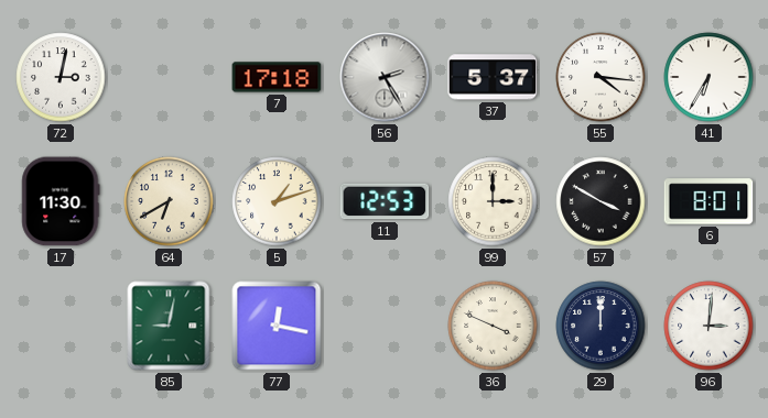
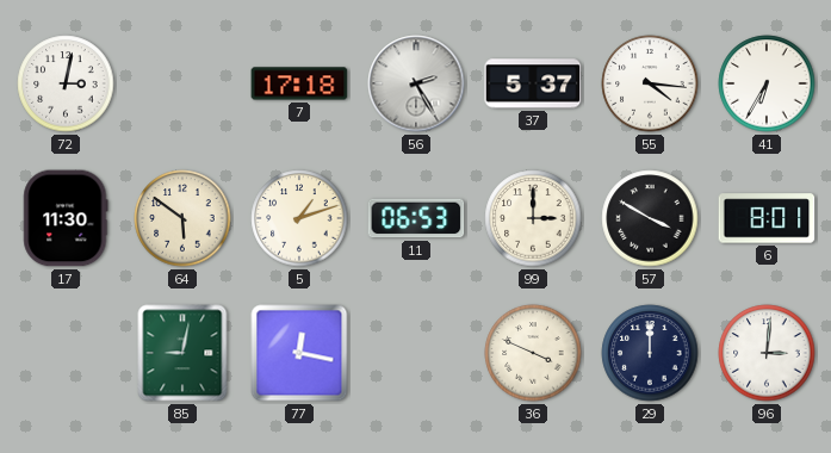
64: 6:40 -> 5:51 (182, 218)
11: 12:53 -> 06:53 (416, 218)
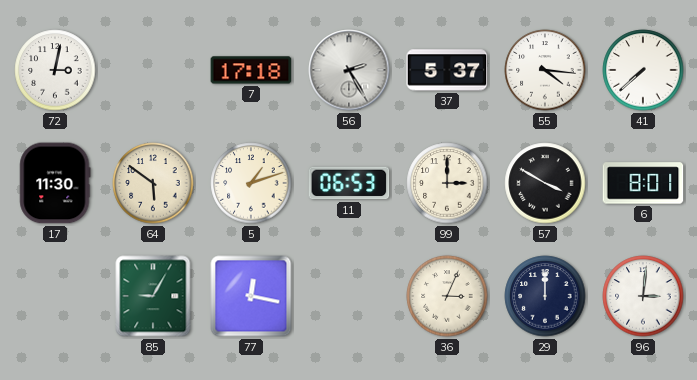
41: 6:35 -> 7:38 (643, 70)
85: 9:02 -> 9:05 (153, 296)
36: 3:49 -> 3:04 (447, 296)
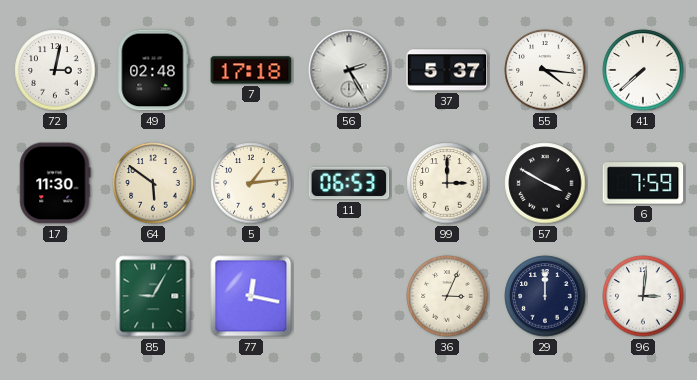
49: none -> 02:48 (153, 70)
5: 1:12 -> 1:14 (251, 183)
6: 8:01 -> 7:59 (643, 183)
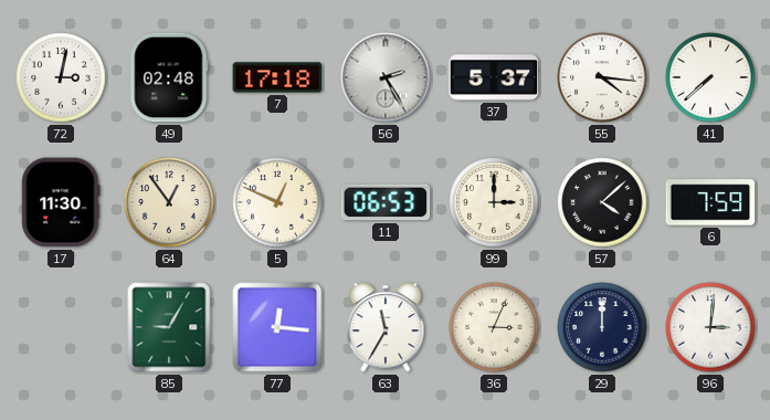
64: 5:51 -> 12:54 (169, 202)
5: 1:14 -> 12:49 (277, 202)
57: 3:50 -> 4:08 (602, 202)
77: 12:17 -> 12:16 (277, 327)
63: none -> 11:35 (386, 327)
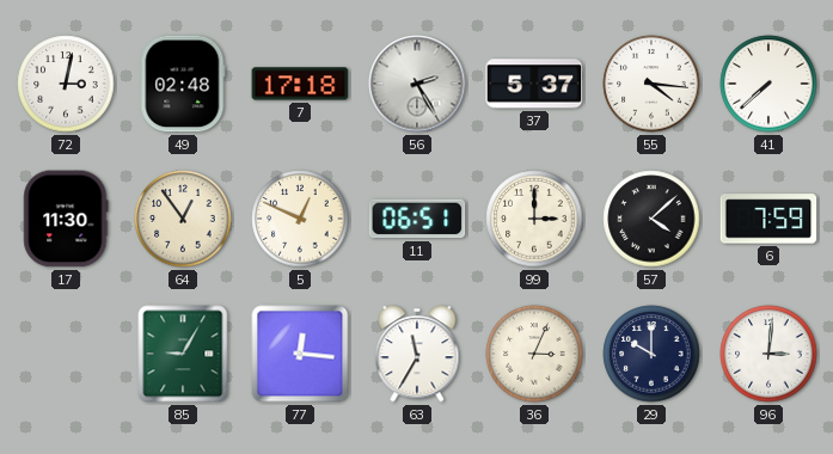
11: 06:53 -> 06:51 (417, 219)
29: 12:00 -> 10:00 (651, 354)
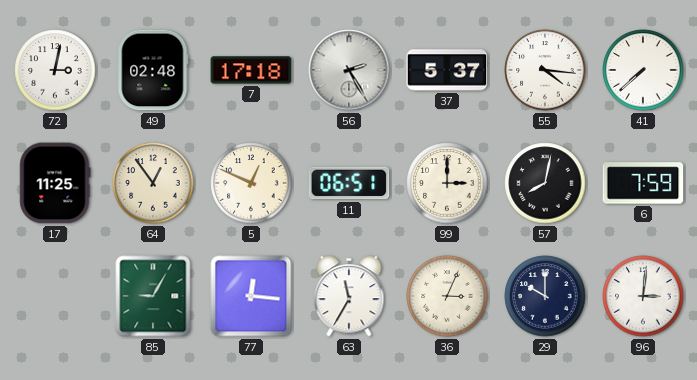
17: 11:30 -> 11:25 (55, 183)
57: 4:08 -> 8:02 (545, 183)
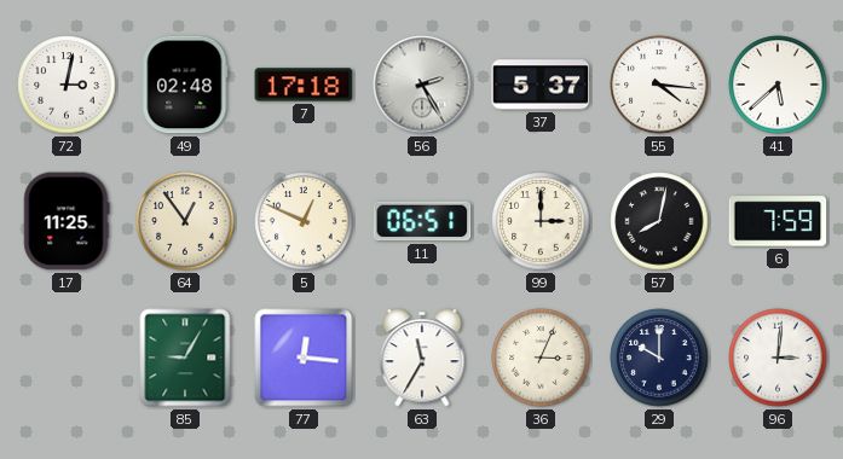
41: 7:38 -> 5:38 (778, 85)
